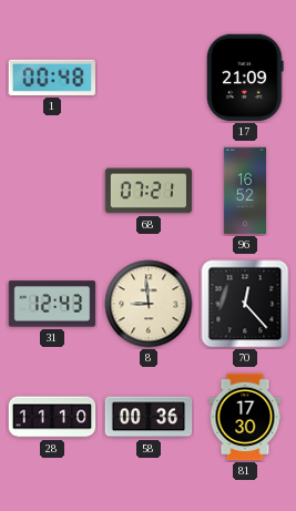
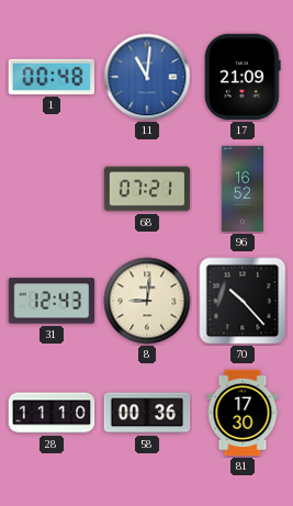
11: none -> 11:01 (147, 77)
8: 8:59 -> 9:01 (147, 301)
70: 12:23 -> 10:23 (243, 301)
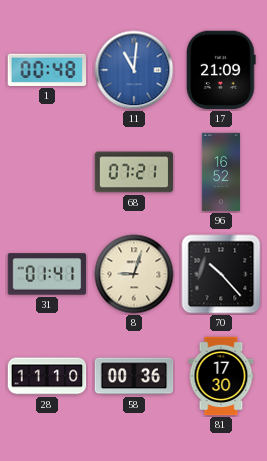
31: 12:43 -> 01:41 (47, 274)
8: 9:01 -> 9:03 (134, 274)
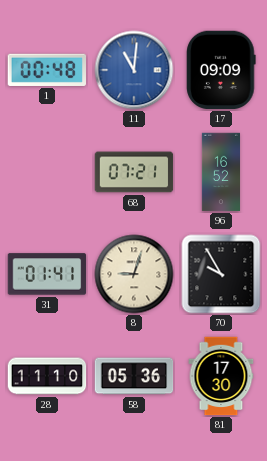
17: 21:09 -> 09:09 (221, 70)
70: 10:23 -> 9:55 (221, 274)
58: 00:36 -> 05:36 (134, 376)
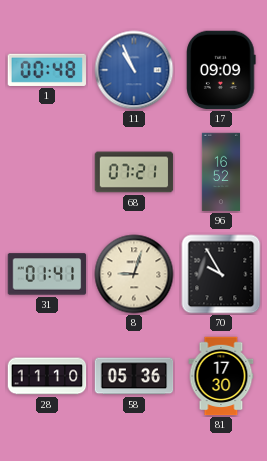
11: 11:01 -> 10:56 (134, 70)
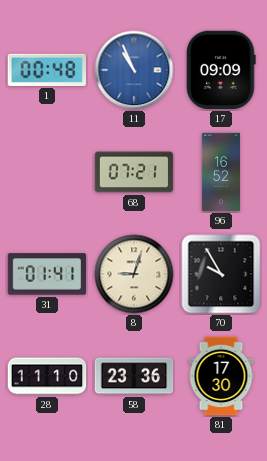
58: 05:36 -> 23:36 (134, 376)
